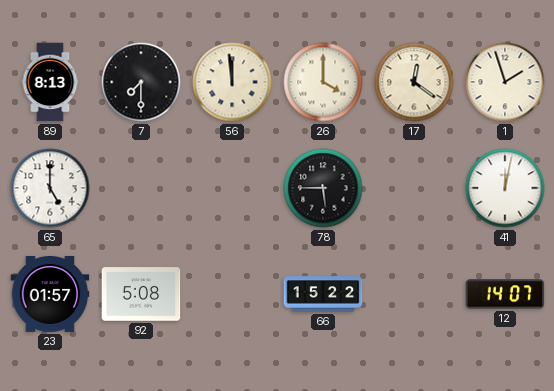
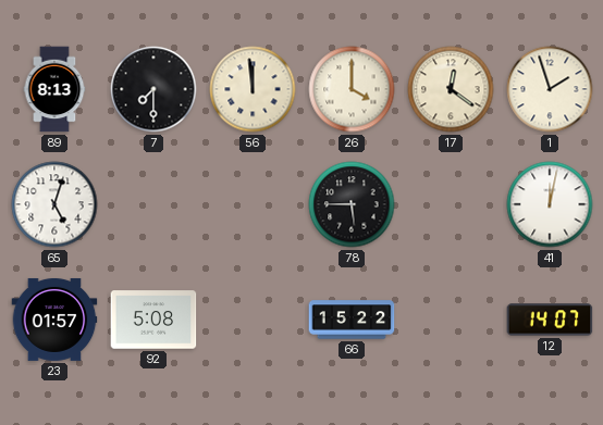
65: 5:00 -> 5:03 (54, 204)
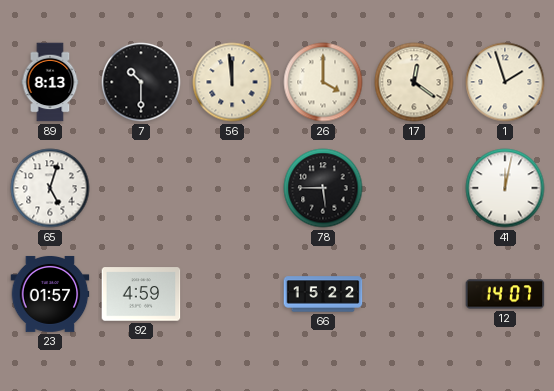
7: 7:30 -> 10:30 (141, 82)
92: 5:08 -> 4:59 (141, 294)
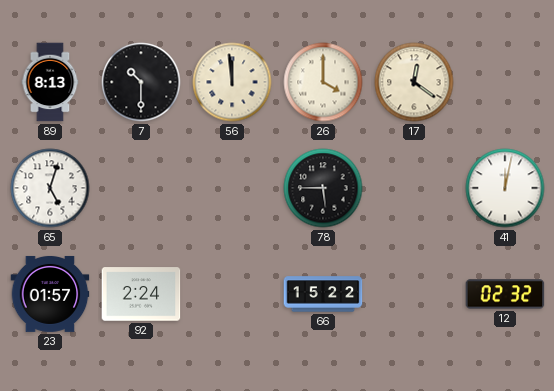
1: 1:57 -> none (505, 82)
92: 4:59 -> 2:24 (141, 294)
12: 14:07 -> 02:32 (505, 294)
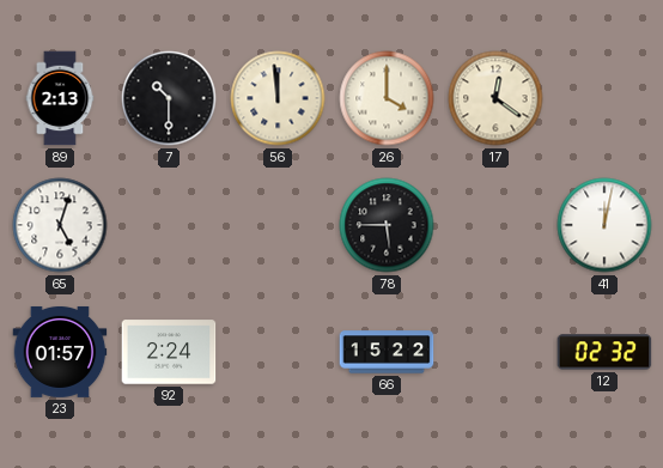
89: 8:13 -> 2:13 (60, 98)
